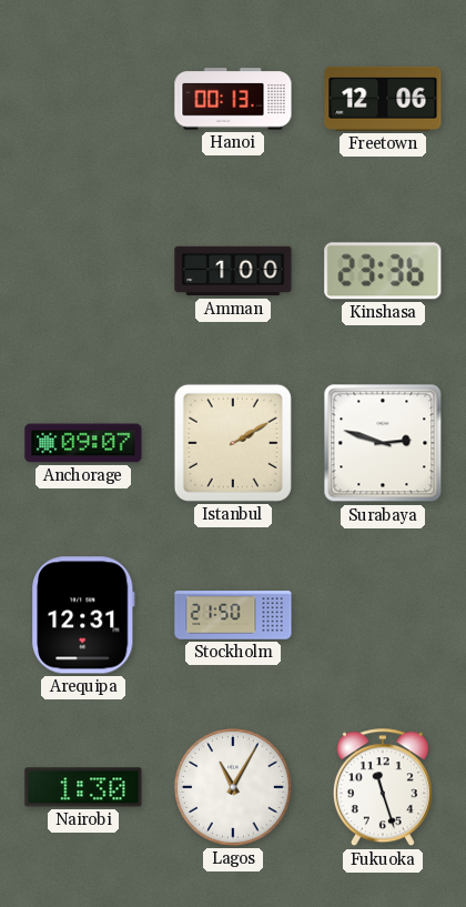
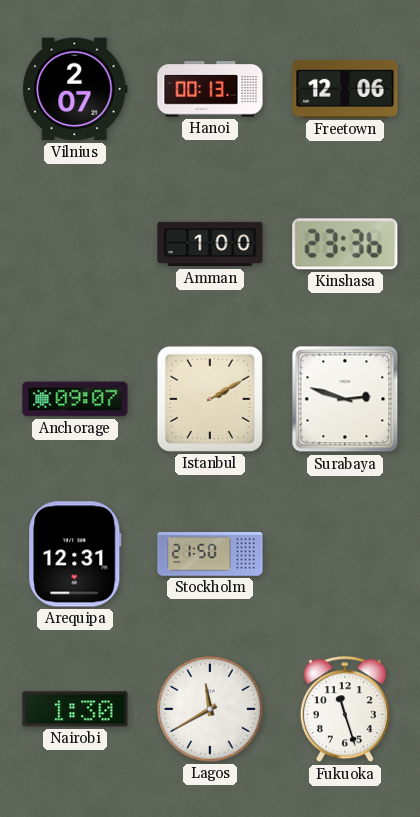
Vilnius: none -> 2:07 (75, 89)
Lagos: 11:05 -> 11:40 (211, 710)
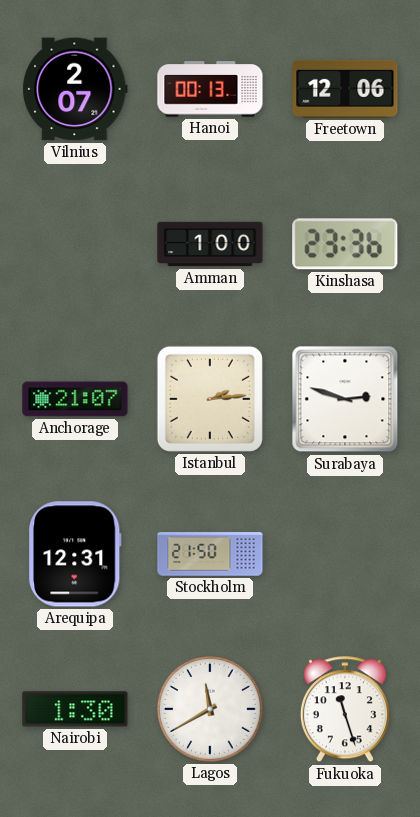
Anchorage: 09:07 -> 21:07 (75, 399)
Istanbul: 2:10 -> 2:14 (210, 399)
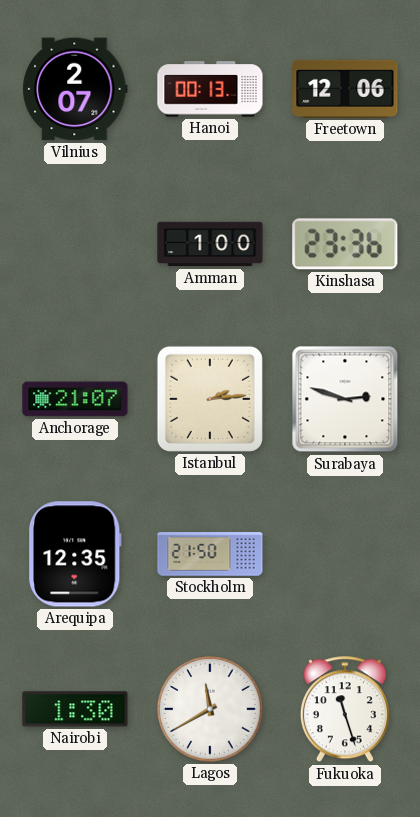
Arequipa: 12:31 -> 12:35 (76, 554)
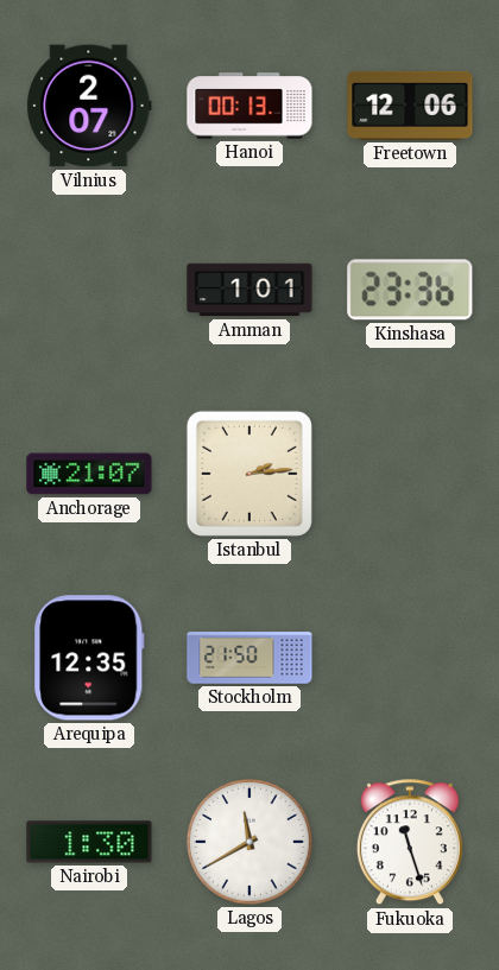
Amman: 1:00 -> 1:01 (249, 290)
Surabaya: 2:48 -> none (345, 399)
